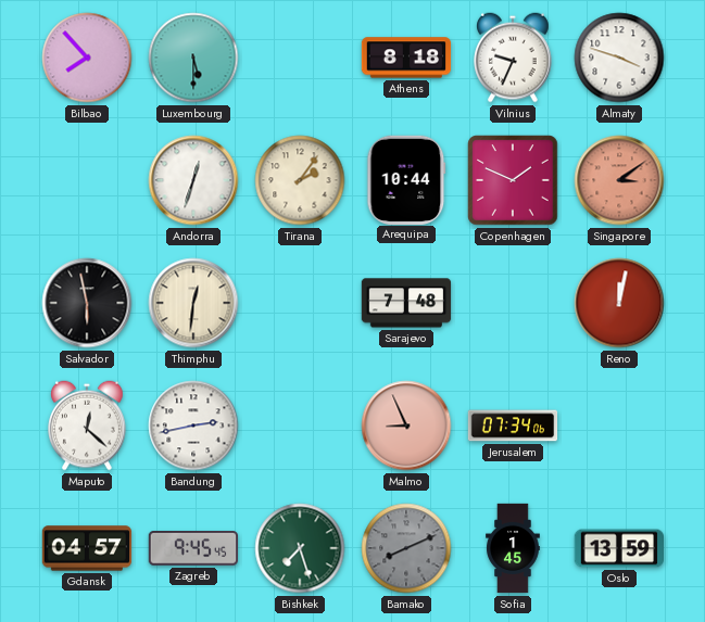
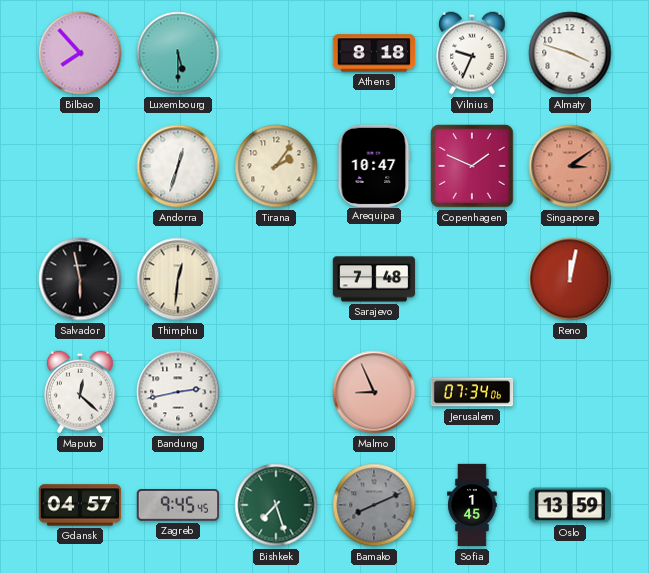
Arequipa: 10:44 -> 10:47 (374, 165)
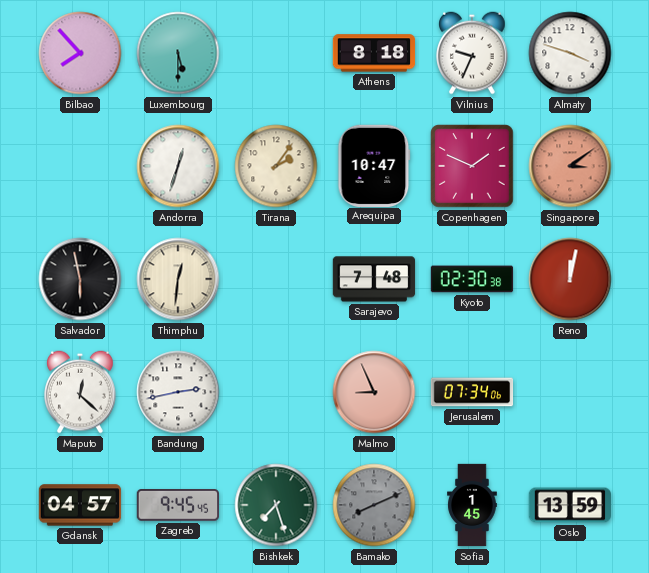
Kyoto: none -> 02:30 (472, 279)
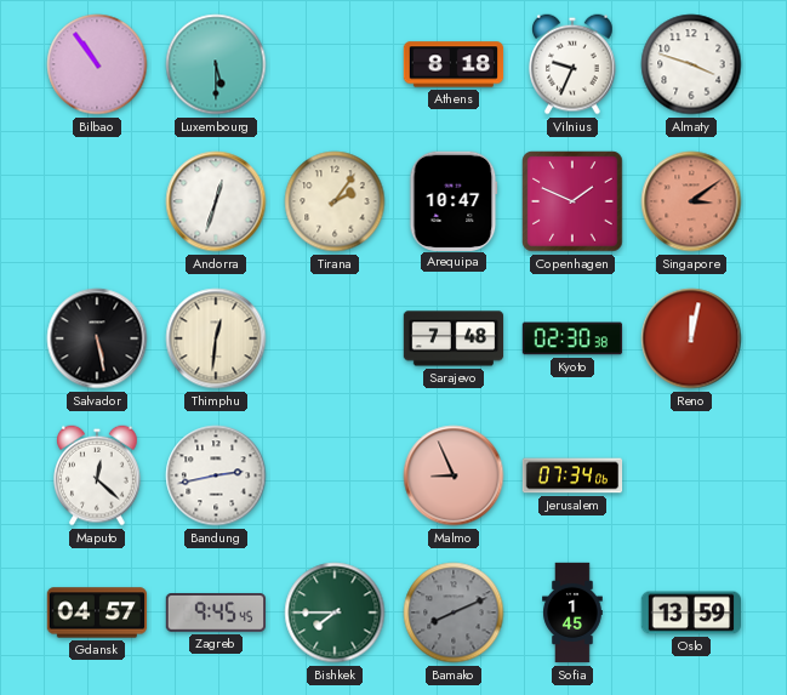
Bilbao: 7:53 -> 10:54 (97, 64)
Salvador: 5:58 -> 5:28 (97, 338)
Bishkek: 7:27 -> 7:45 (335, 613)
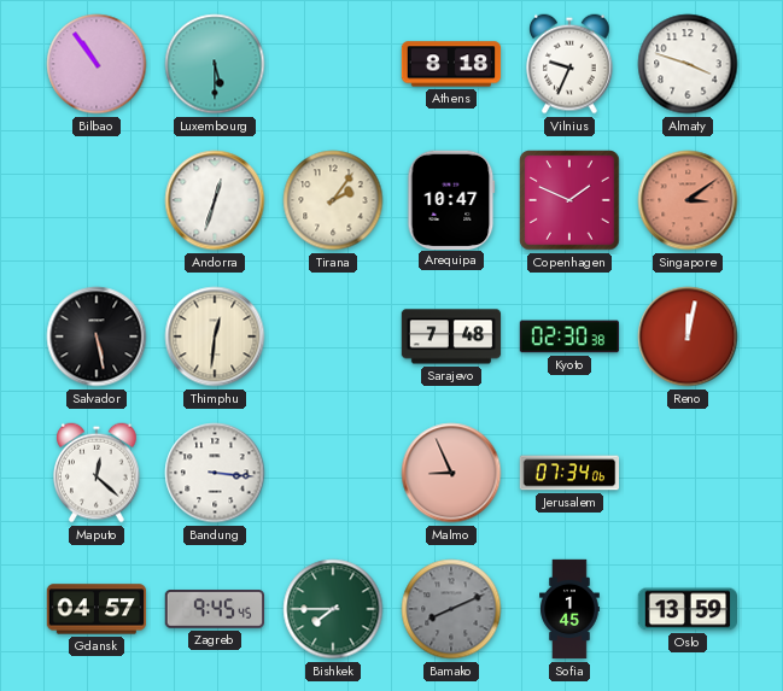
Bandung: 2:43 -> 3:16 (215, 473)
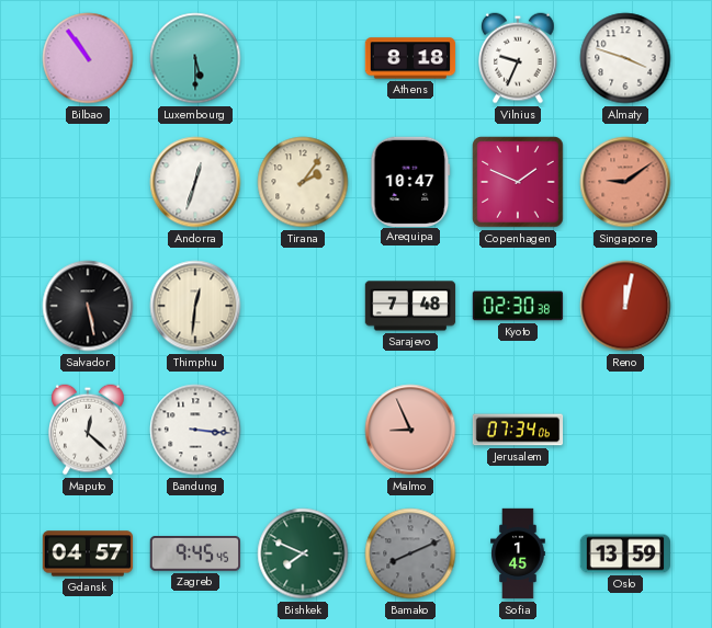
Singapore: 3:09 -> 9:09 (625, 182)
Bishkek: 7:45 -> 7:49 (303, 553)
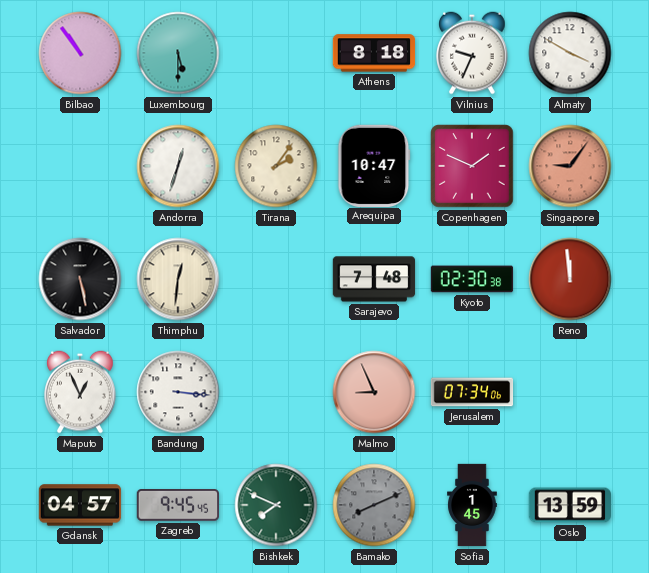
Almaty: 3:48 -> 3:50 (570, 53)
Singapore: 9:09 -> 9:06 (570, 166)
Reno: 12:02 -> 11:59 (570, 279)
Maputo: 12:22 -> 12:56 (81, 392)
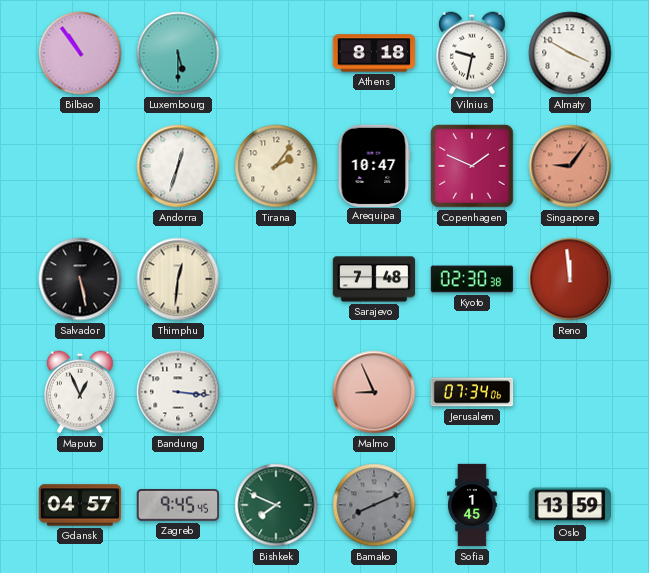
Vilnius: 9:34 -> 9:32 (473, 53)
